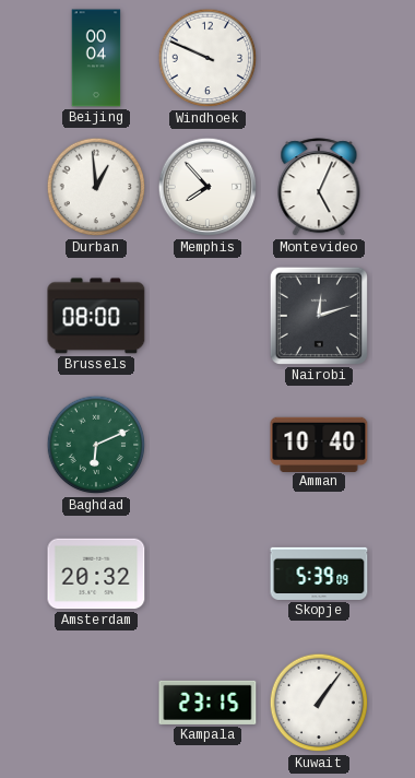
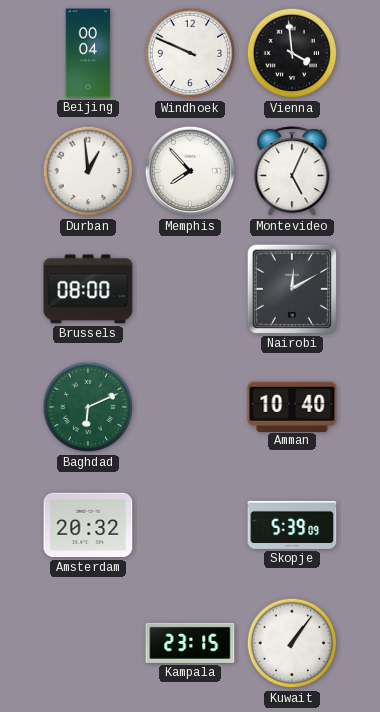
Vienna: none -> 3:59 (292, 53)
Nairobi: 12:12 -> 12:10 (292, 289)
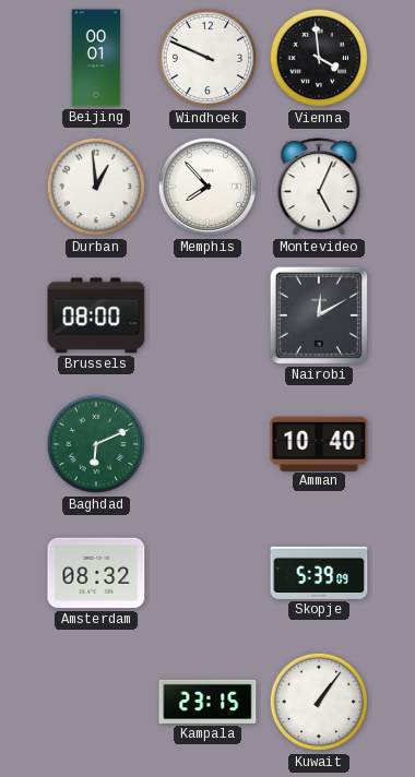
Beijing: 00:04 -> 00:01 (96, 58)
Amsterdam: 20:32 -> 08:32 (96, 573)
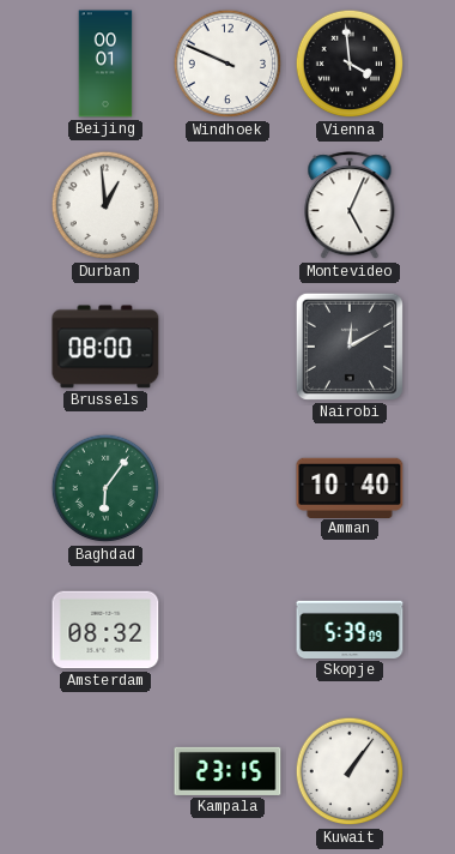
Memphis: 7:53 -> none (207, 187)
Baghdad: 6:11 -> 6:06 (105, 488)
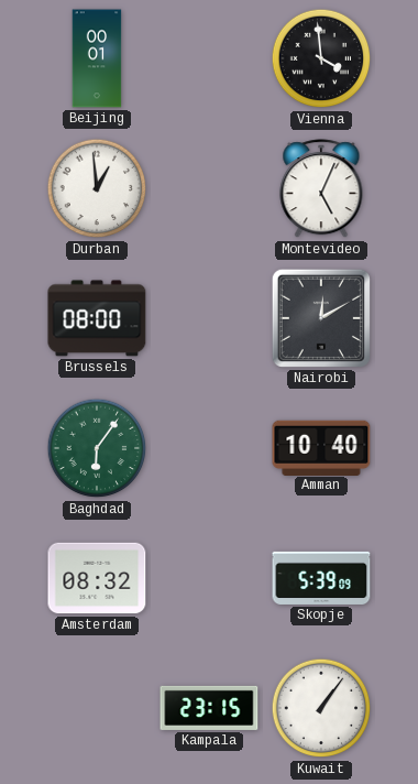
Windhoek: 9:49 -> none (227, 64)
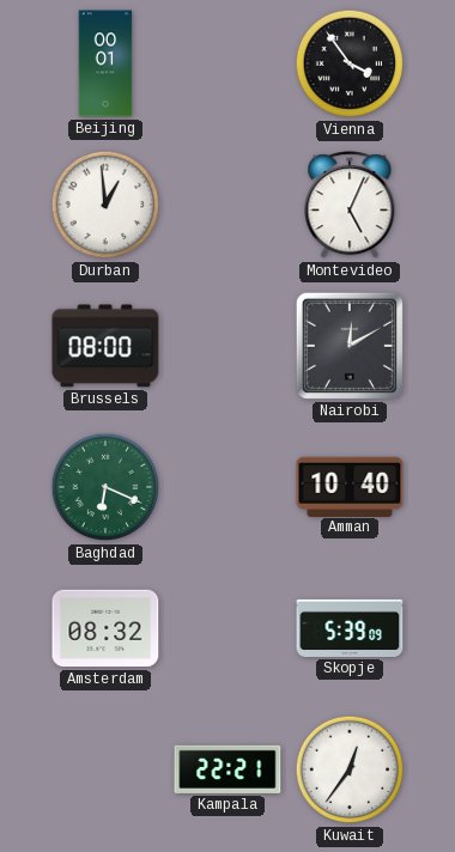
Vienna: 3:59 -> 3:54 (350, 63)
Baghdad: 6:06 -> 6:19 (105, 487)
Kampala: 23:15 -> 22:21 (227, 769)
Kuwait: 1:06 -> 12:36 (350, 769)
